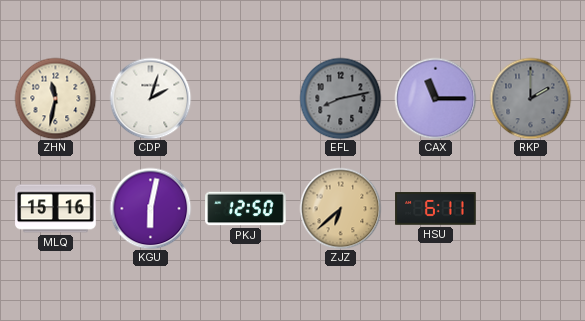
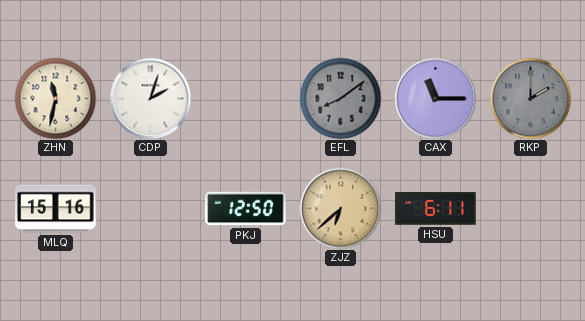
EFL: 8:13 -> 8:09 (340, 98)
KGU: 6:02 -> none (150, 208)
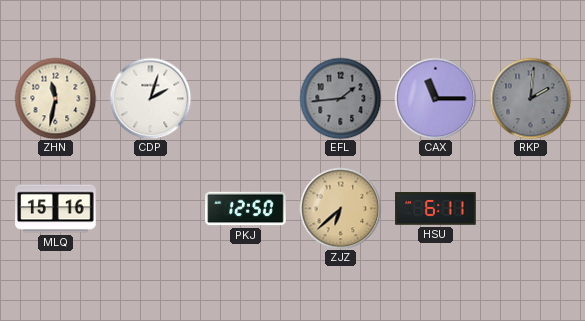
EFL: 8:09 -> 1:44 (340, 98)
RKP: 2:00 -> 2:01 (530, 98)
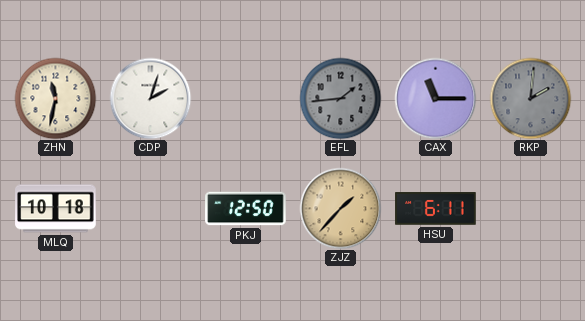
MLQ: 15:16 -> 10:18 (56, 209)
ZJZ: 6:38 -> 1:37 (340, 208)
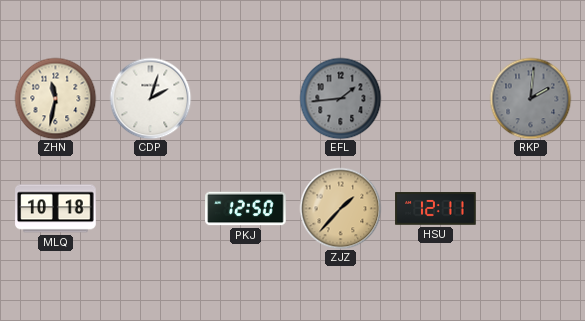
CAX: 11:15 -> none (435, 98)
HSU: 6:11 -> 12:11 (436, 209)
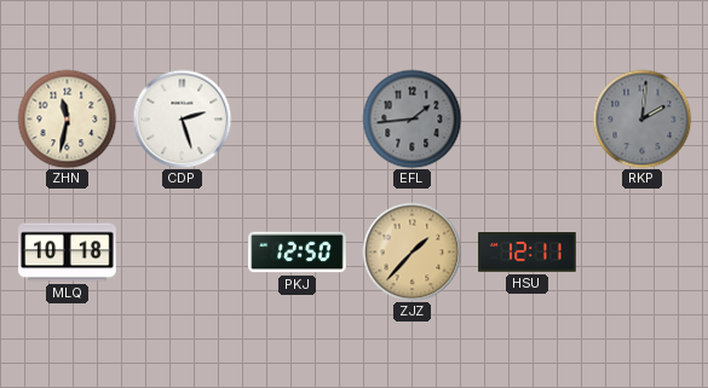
CDP: 2:03 -> 2:27 (182, 118)
